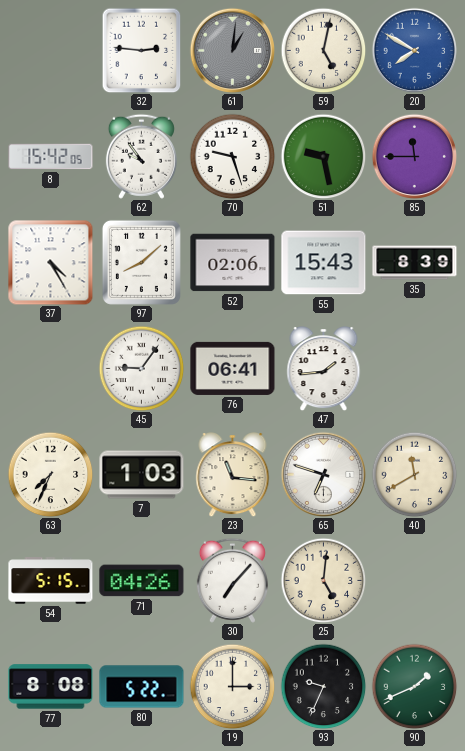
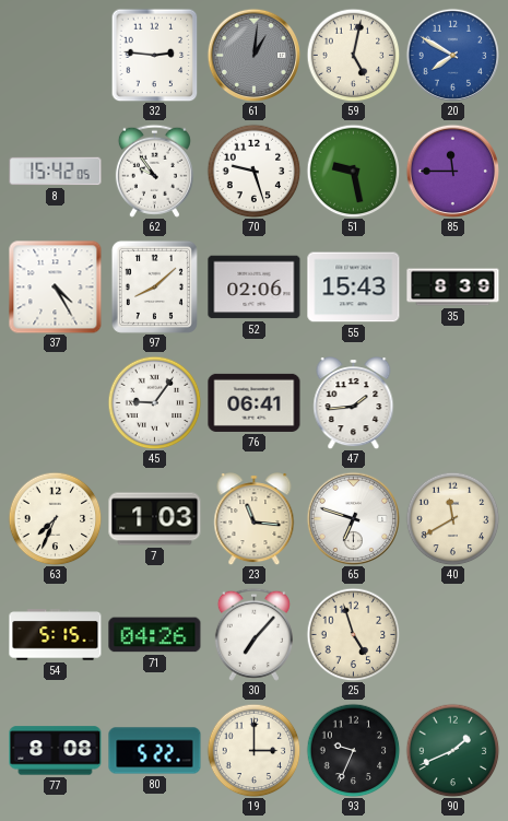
25: 5:01 -> 4:57 (353, 634)
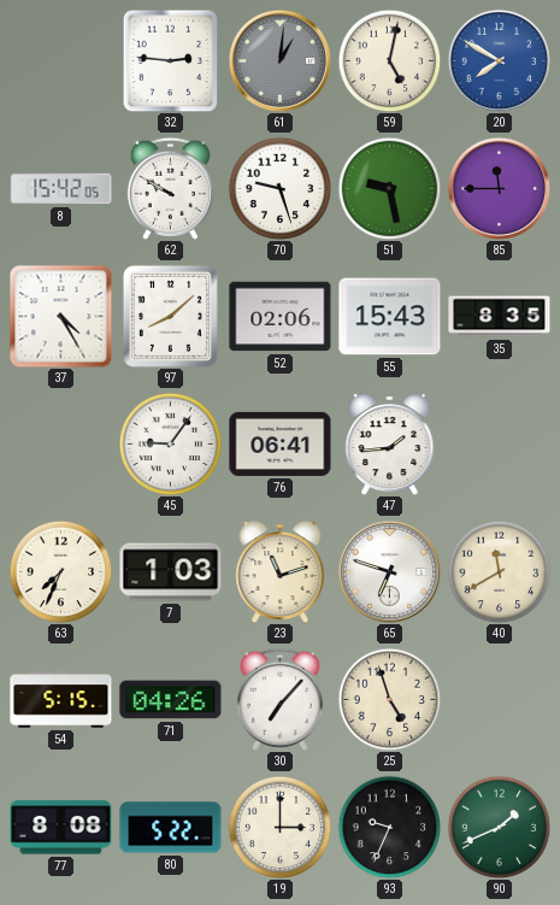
62: 9:54 -> 9:50 (170, 188)
35: 8:39 -> 8:35 (500, 317)
23: 11:16 -> 11:12 (281, 572)
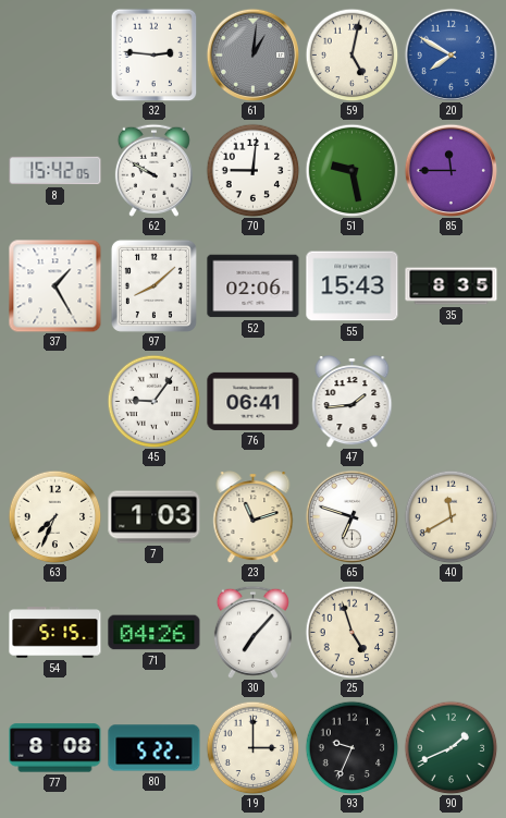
70: 9:27 -> 9:01 (252, 170)
37: 4:25 -> 1:25 (55, 286)
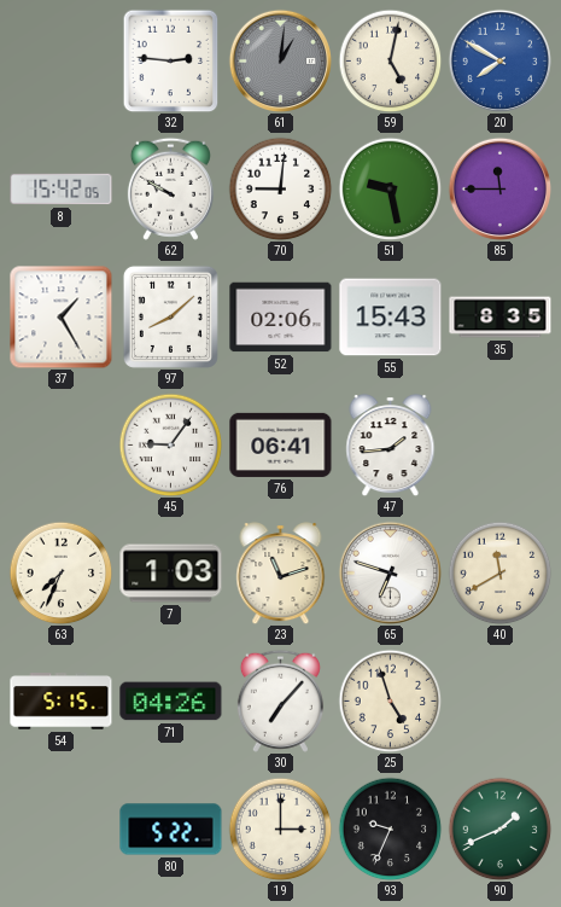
77: 8:08 -> none (55, 748)
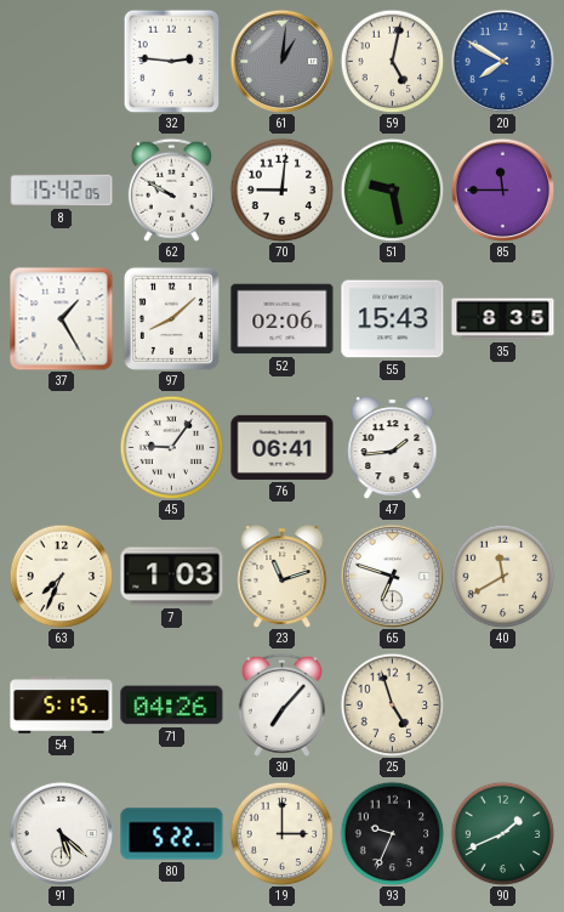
91: none -> 5:22 (61, 833)
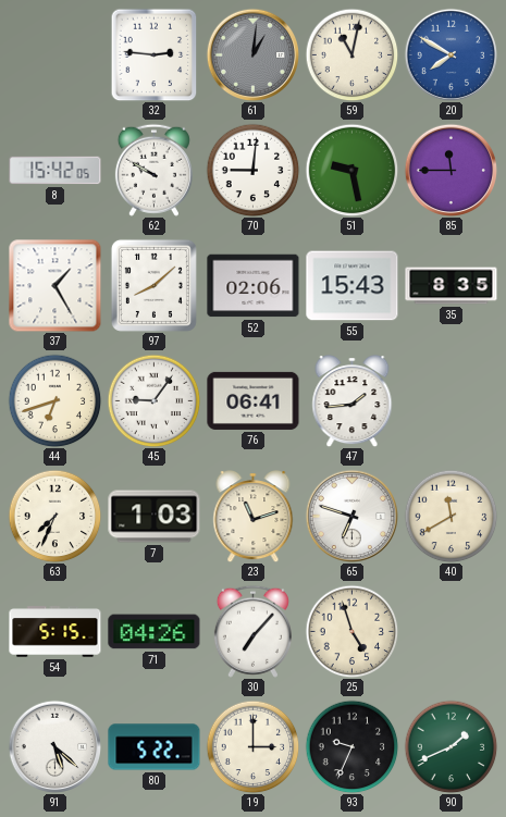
59: 5:02 -> 11:02 (351, 54)
44: none -> 6:42 (54, 400)
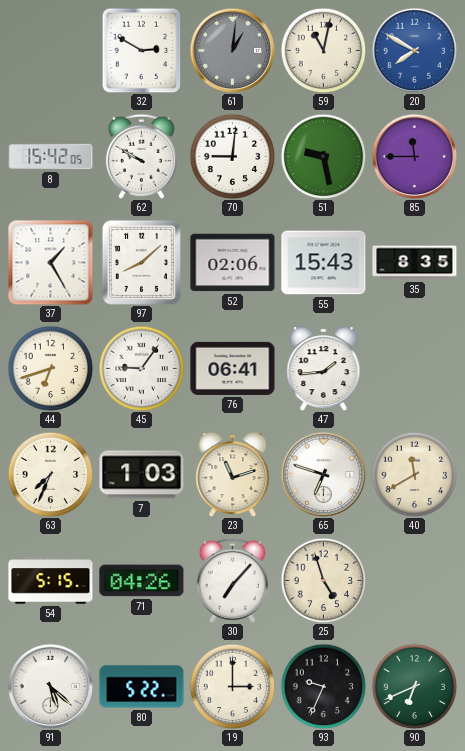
32: 2:46 -> 2:50 (142, 50)
90: 1:41 -> 6:41 (414, 686)
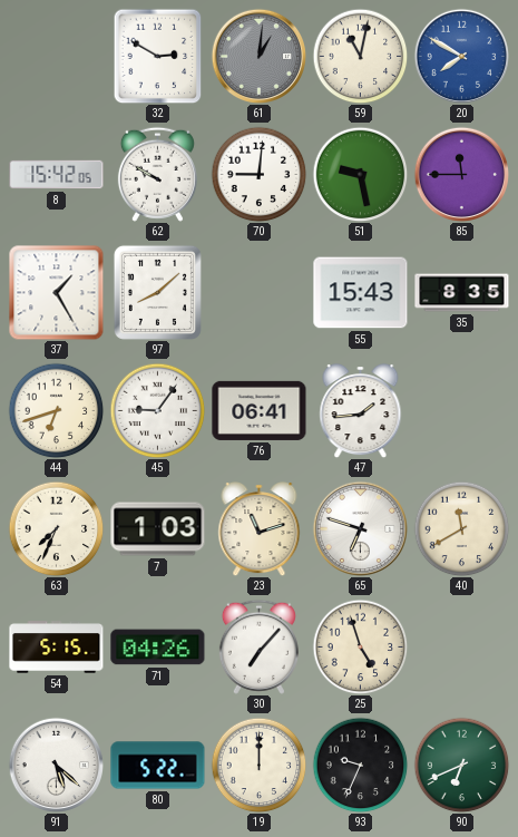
52: 02:06 -> none (233, 263)
19: 3:00 -> 12:00 (258, 765)
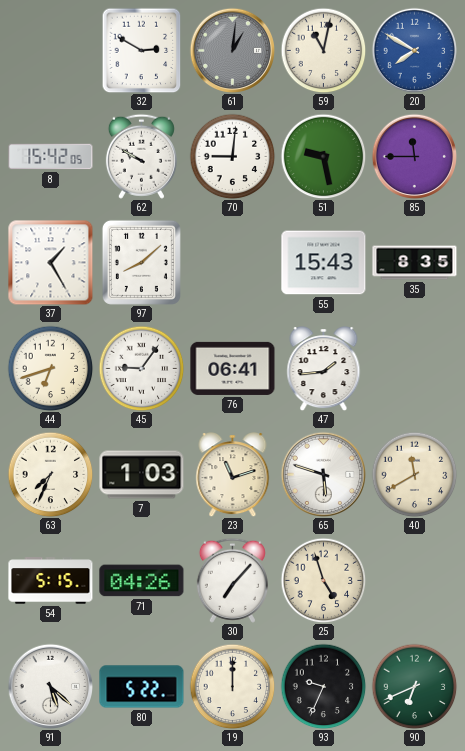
65: 6:48 -> 5:48 (323, 474)
